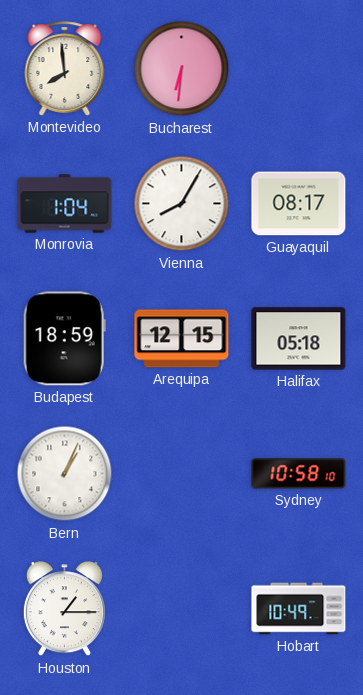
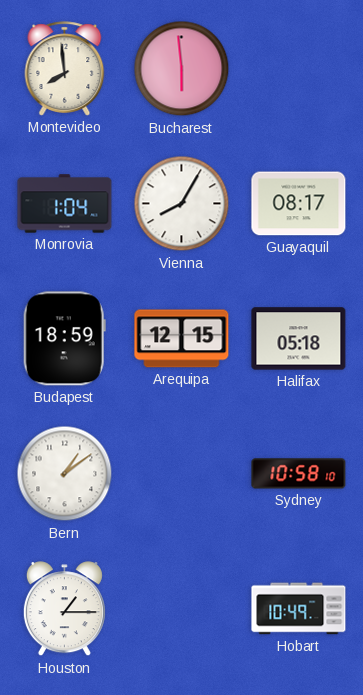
Bucharest: 6:31 -> 5:59 (182, 69)
Bern: 1:04 -> 1:09 (65, 474)
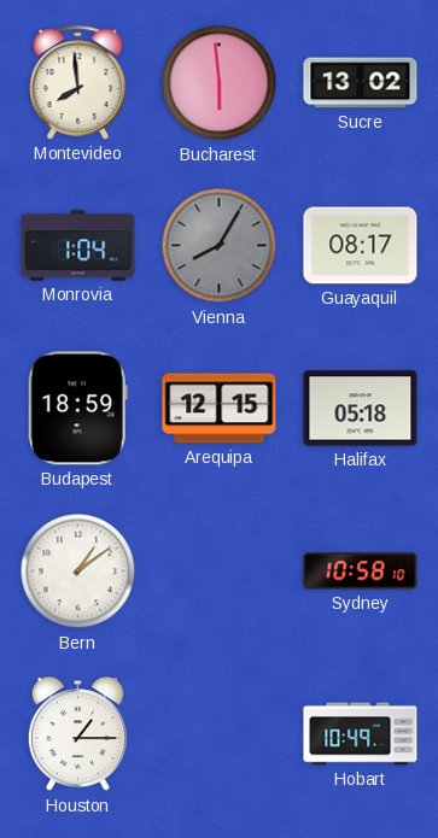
Sucre: none -> 13:02 (361, 83)
Vienna dial: white -> grey (220, 246)
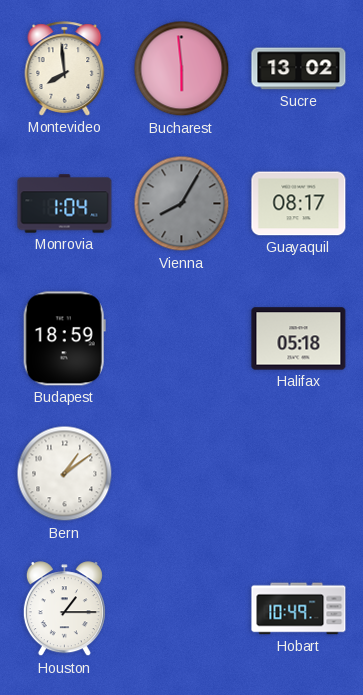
Arequipa: 12:15 -> none (220, 409)
Sydney: 10:58 -> none (361, 572)
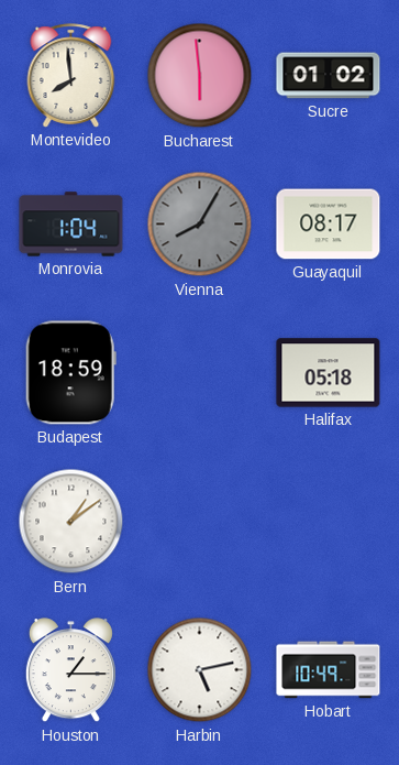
Sucre: 13:02 -> 01:02 (329, 76)
Harbin: none -> 5:13 (200, 670)
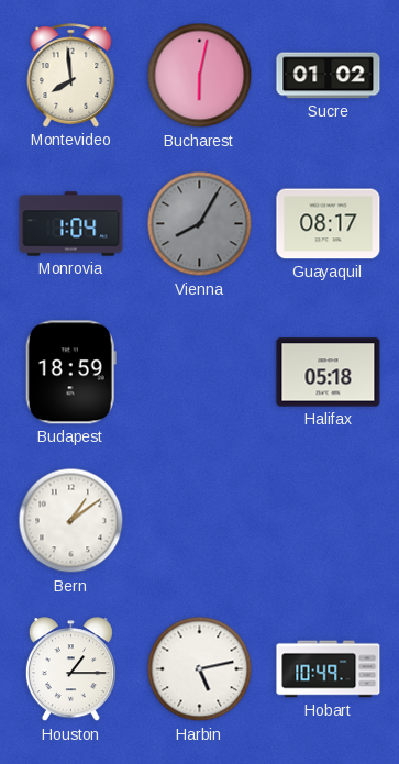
Bucharest: 5:59 -> 6:02 (200, 76)
